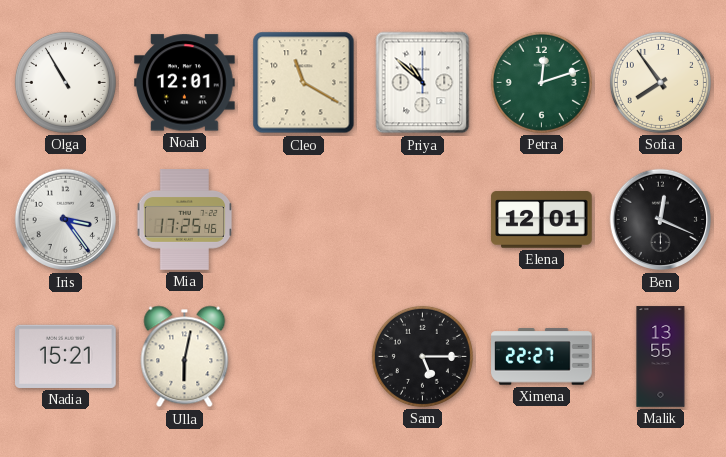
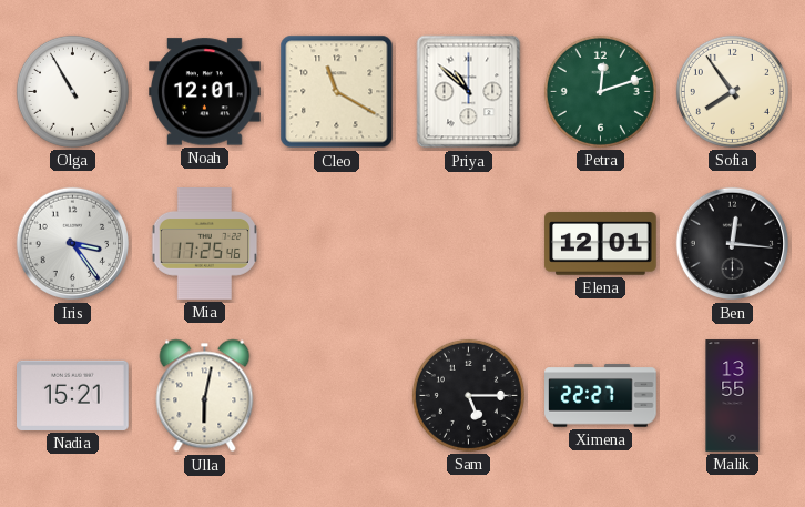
Ben: 12:19 -> 12:16 (733, 244)
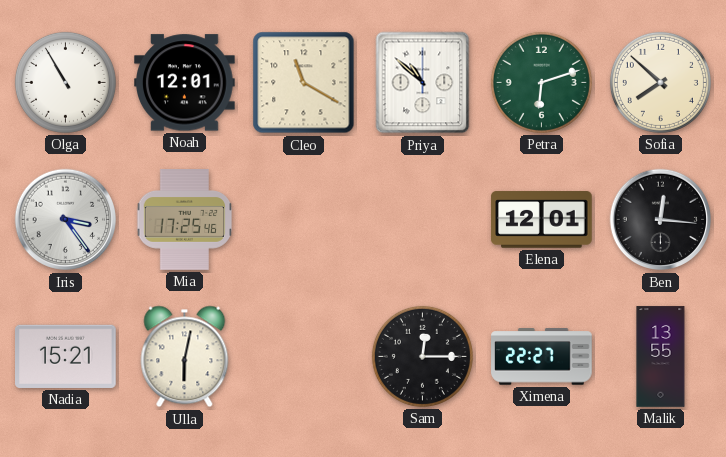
Petra: 12:12 -> 6:12 (541, 82)
Sofia: 7:54 -> 7:52 (660, 82)
Sam: 5:15 -> 12:15 (422, 356)
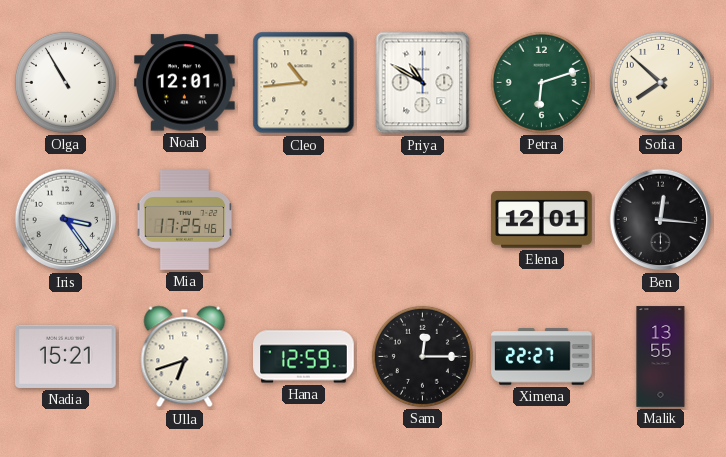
Cleo: 11:20 -> 10:44 (304, 83)
Priya: 10:52 -> 10:50 (423, 83)
Ulla: 6:02 -> 6:42 (185, 357)
Hana: none -> 12:59 (304, 357)
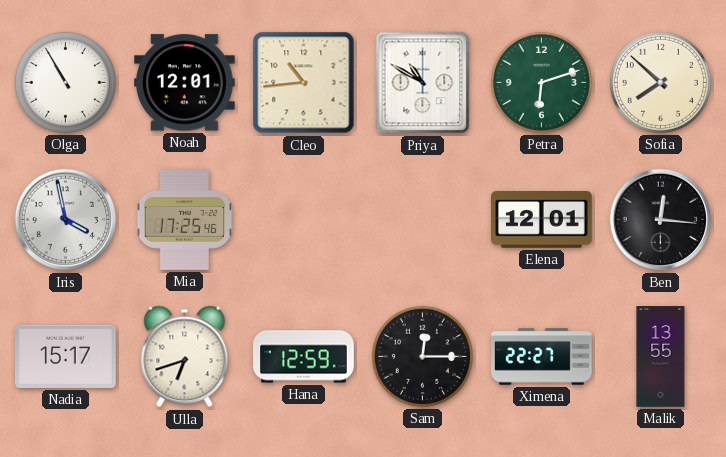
Iris: 3:24 -> 3:58 (66, 220)
Nadia: 15:21 -> 15:17 (66, 356)
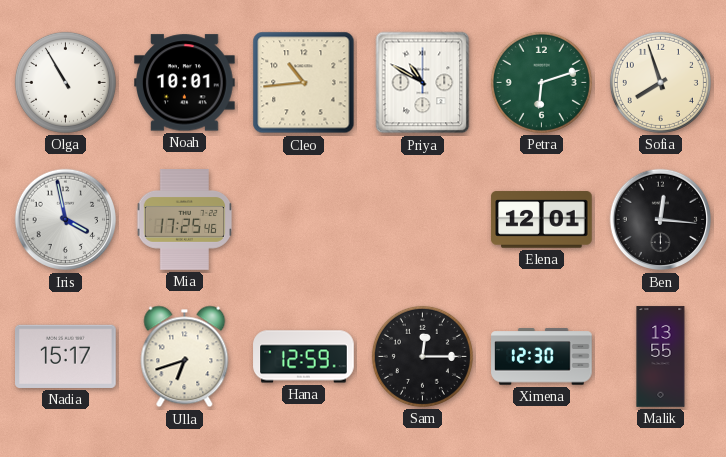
Noah: 12:01 -> 10:01 (185, 83)
Sofia: 7:52 -> 7:57 (660, 82)
Ximena: 22:27 -> 12:30 (542, 357)
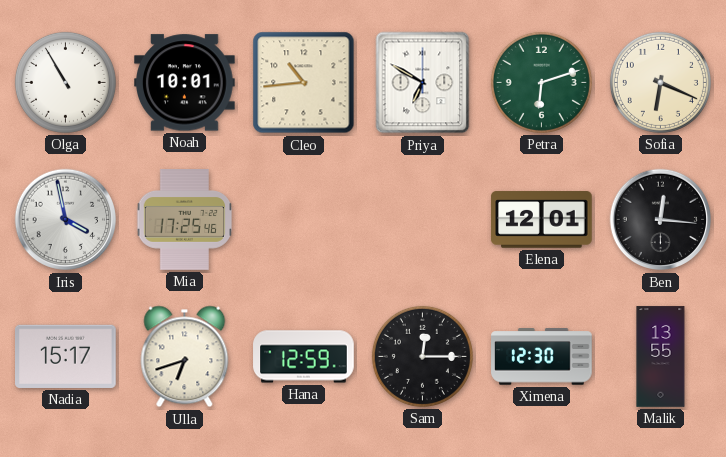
Priya: 10:50 -> 6:50 (423, 83)
Sofia: 7:57 -> 6:19 (660, 82)
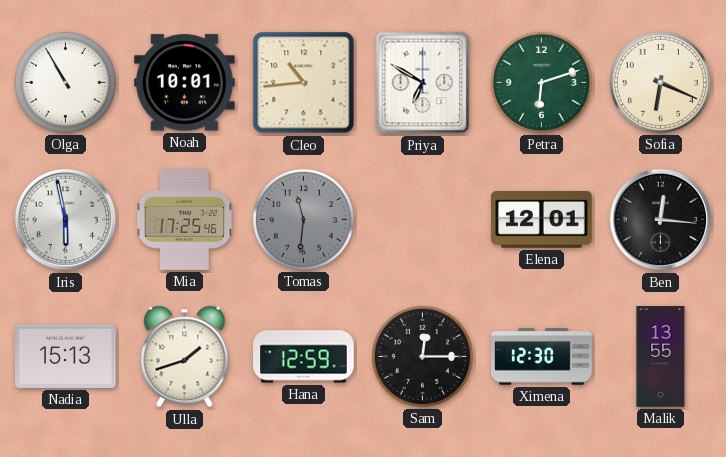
Iris: 3:58 -> 5:58 (66, 220)
Tomas: none -> 11:31 (303, 219)
Nadia: 15:17 -> 15:13 (66, 356)
Ulla: 6:42 -> 1:42 (185, 357)
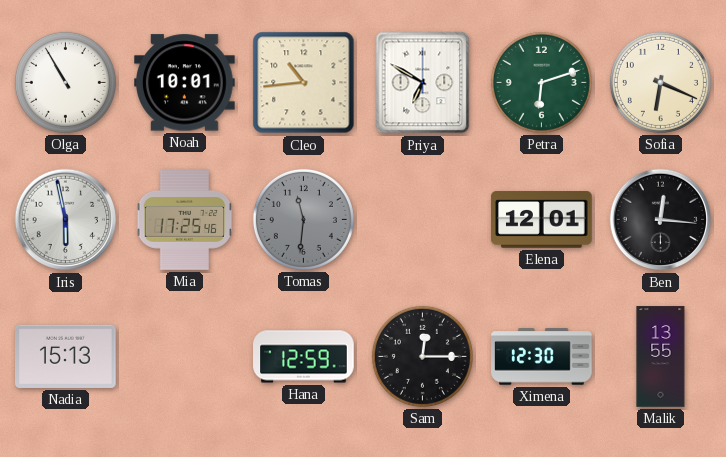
Ulla: 1:42 -> none (185, 357)
